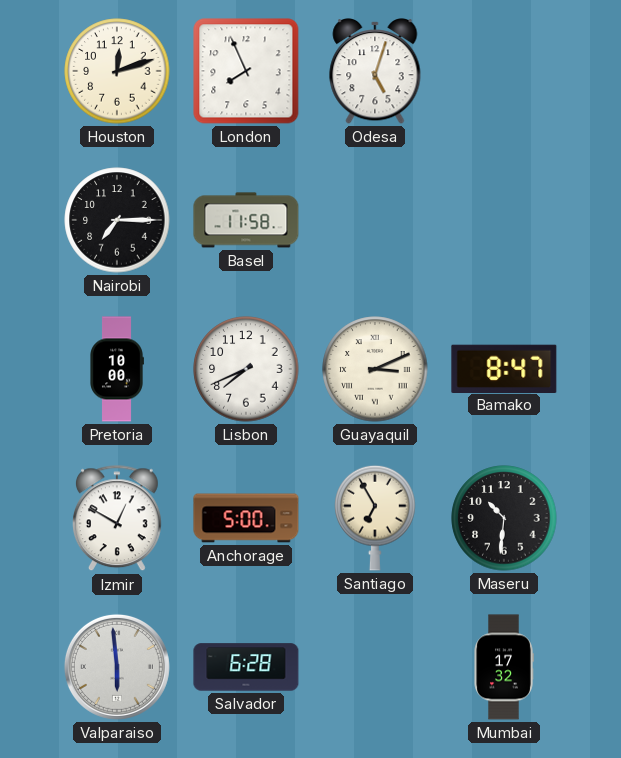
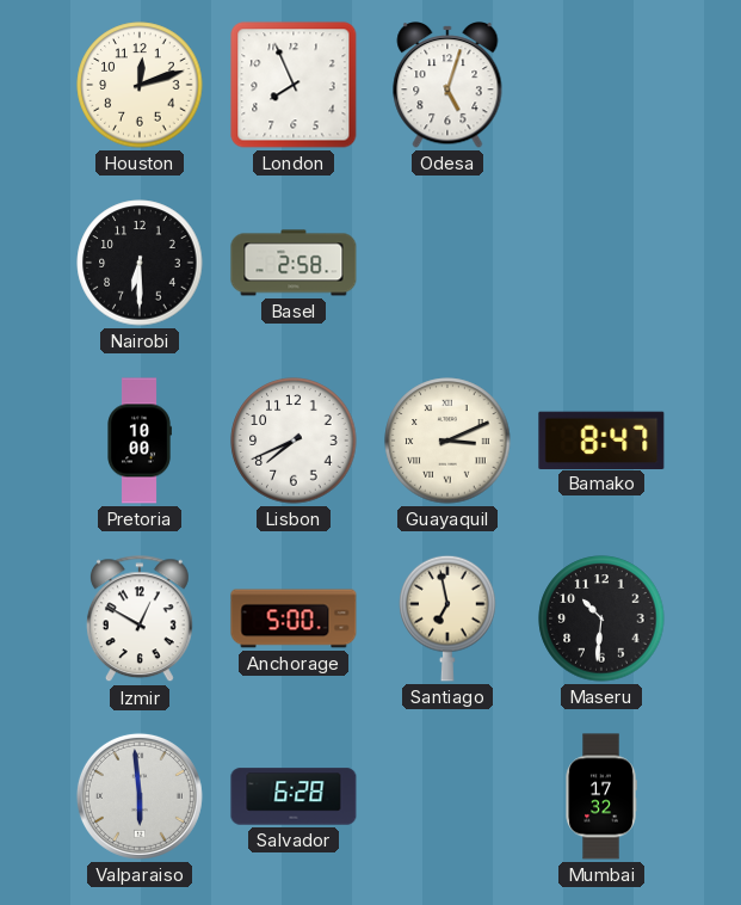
Nairobi: 7:15 -> 6:30 (140, 263)
Basel: 11:58 -> 2:58 (294, 263)
Santiago: 6:55 -> 6:58 (447, 618)
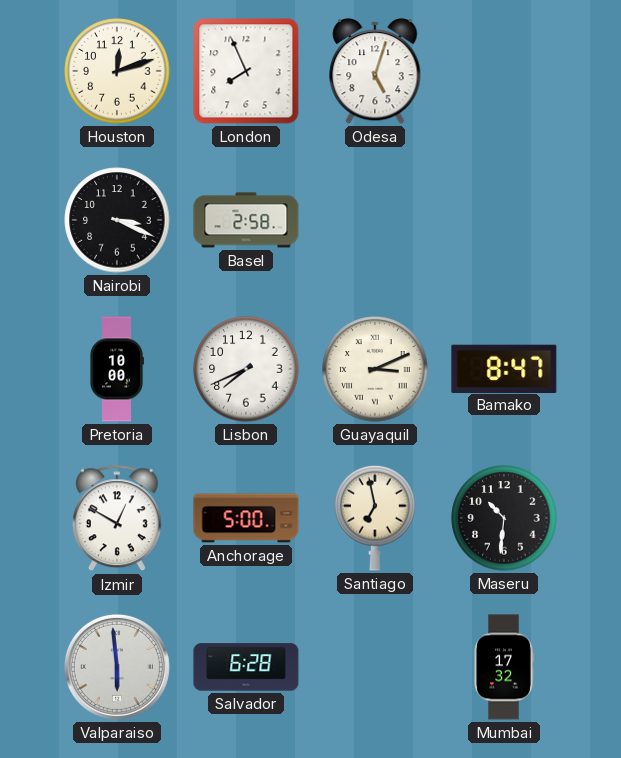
Nairobi: 6:30 -> 3:19 (117, 220)
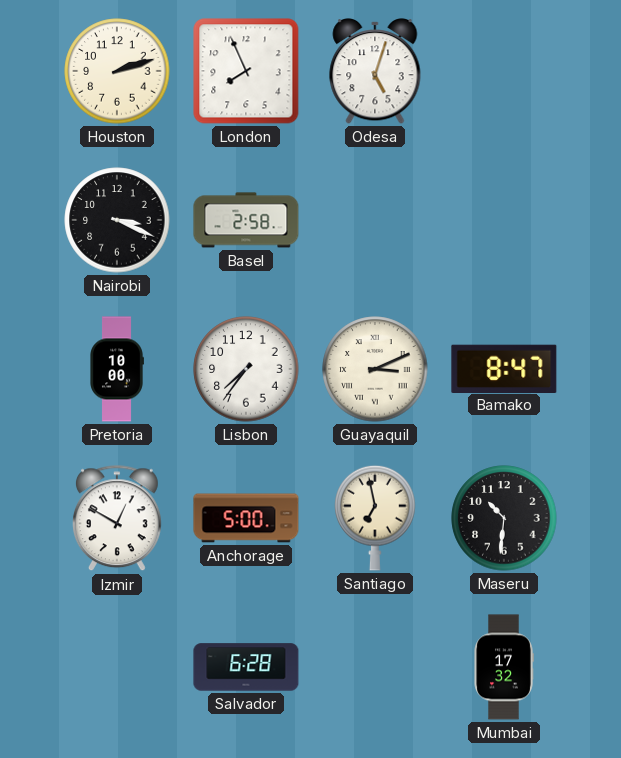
Houston: 12:12 -> 2:12 (117, 71)
Lisbon: 7:41 -> 7:36 (246, 369)
Valparaiso: 5:59 -> none (117, 667)
